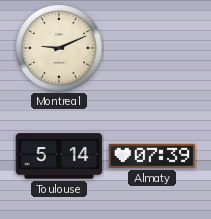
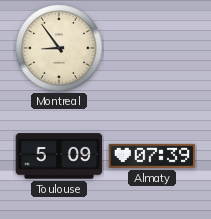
Montreal: 9:11 -> 8:54 (59, 48)
Toulouse: 5:14 -> 5:09 (59, 156)
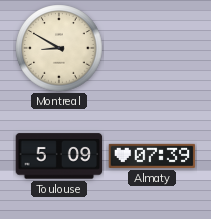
Montreal: 8:54 -> 8:50 (59, 48)
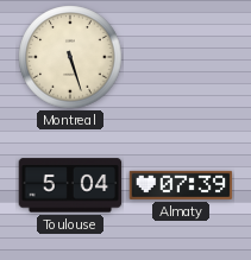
Montreal: 8:50 -> 5:27 (70, 57)
Toulouse: 5:09 -> 5:04 (70, 185)
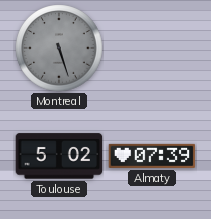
Montreal dial: cream -> grey (59, 48)
Toulouse: 5:04 -> 5:02 (59, 156)
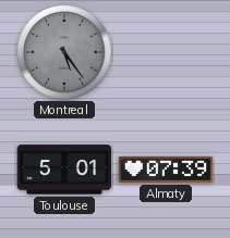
Montreal: 5:27 -> 5:24 (64, 52)
Toulouse: 5:02 -> 5:01 (64, 170)
